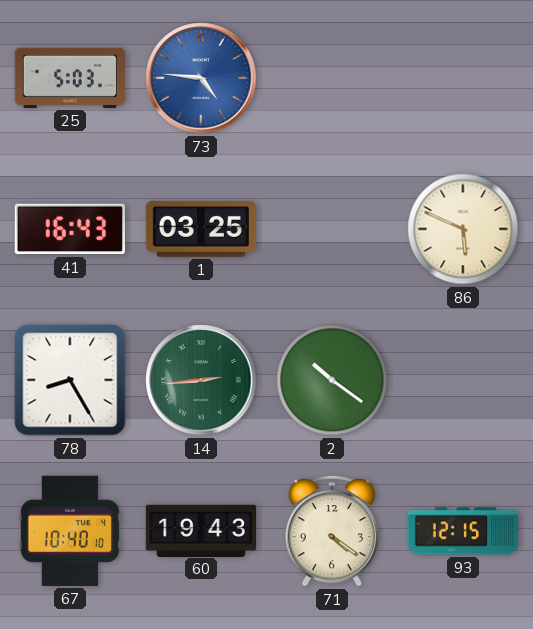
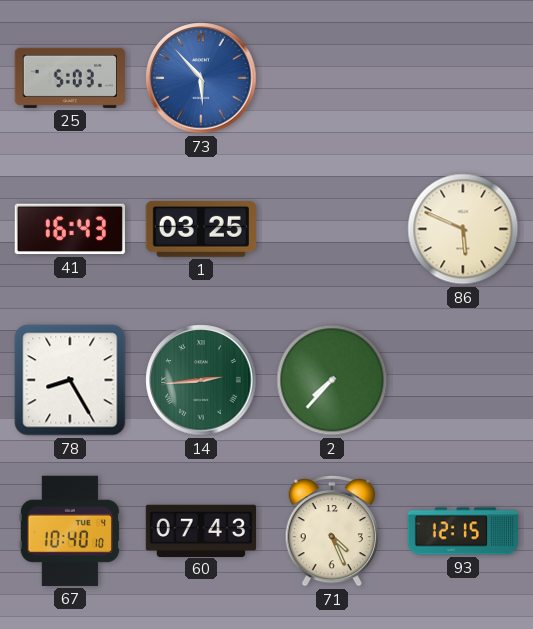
73: 4:46 -> 5:53 (201, 78)
2: 10:21 -> 7:37 (332, 380)
60: 19:43 -> 07:43 (200, 530)
71: 4:21 -> 4:26 (331, 531)
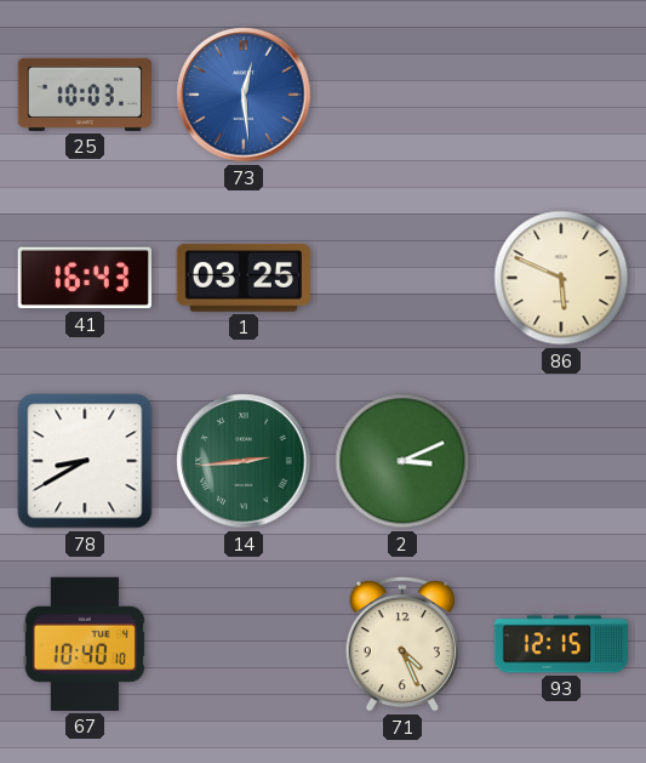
25: 5:03 -> 10:03 (85, 95)
73: 5:53 -> 12:29 (244, 95)
78: 8:25 -> 8:40 (85, 461)
2: 7:37 -> 3:11 (402, 461)
60: 07:43 -> none (200, 530)
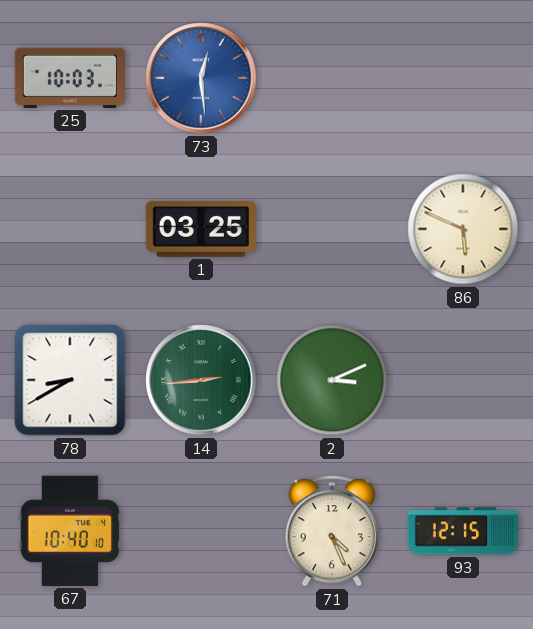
41: 16:43 -> none (85, 278)
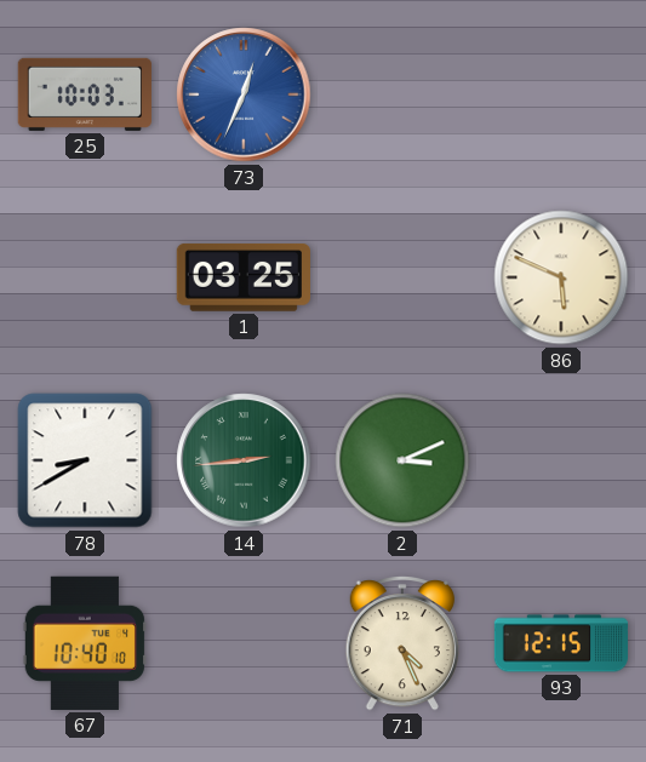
73: 12:29 -> 12:34 (244, 94)
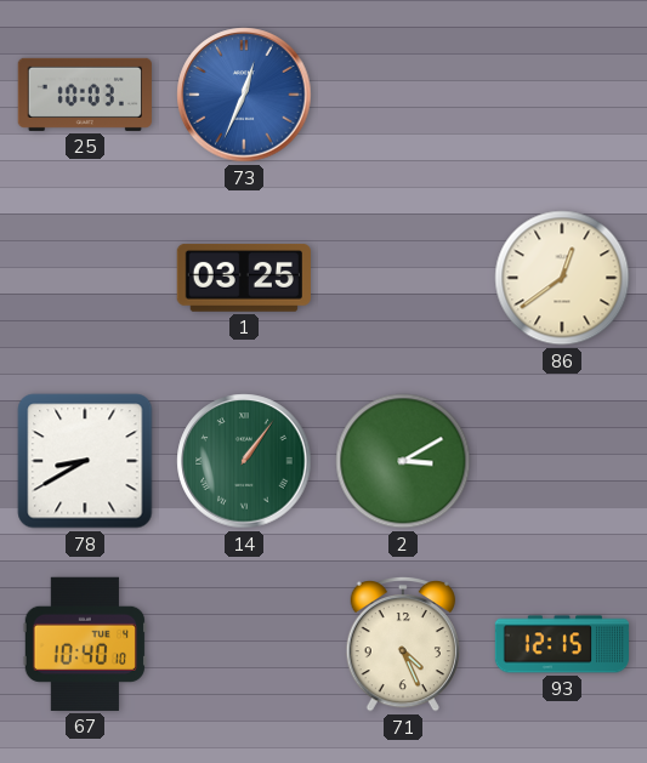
86: 5:49 -> 12:39 (562, 278)
14: 2:44 -> 1:06 (244, 461)
2: 3:11 -> 3:10 (403, 461)
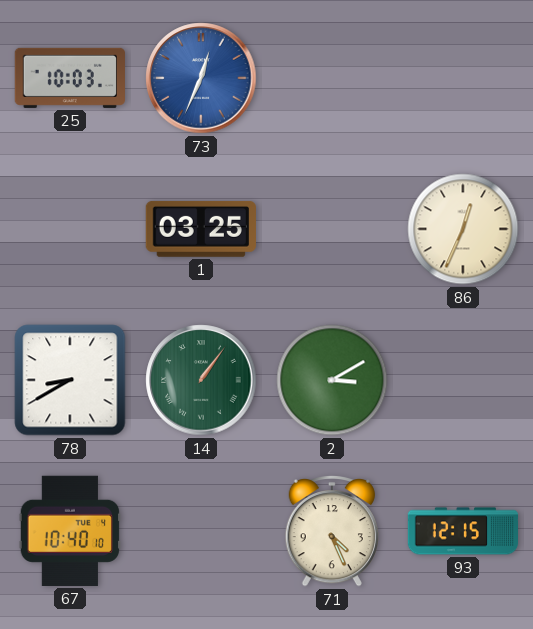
86: 12:39 -> 12:34 (463, 229)
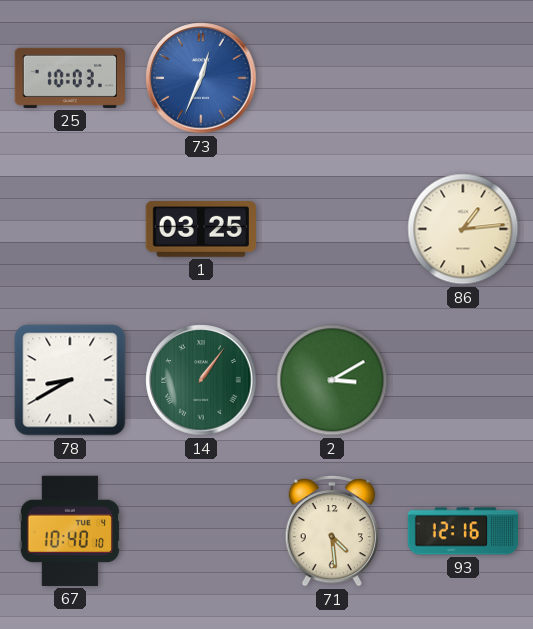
86: 12:34 -> 1:14 (463, 229)
71: 4:26 -> 4:29 (331, 531)
93: 12:15 -> 12:16 (463, 531)
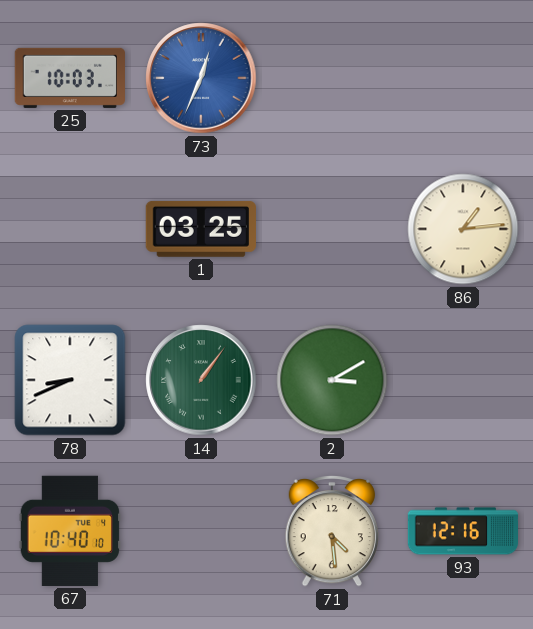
78: 8:40 -> 8:41 (70, 380)
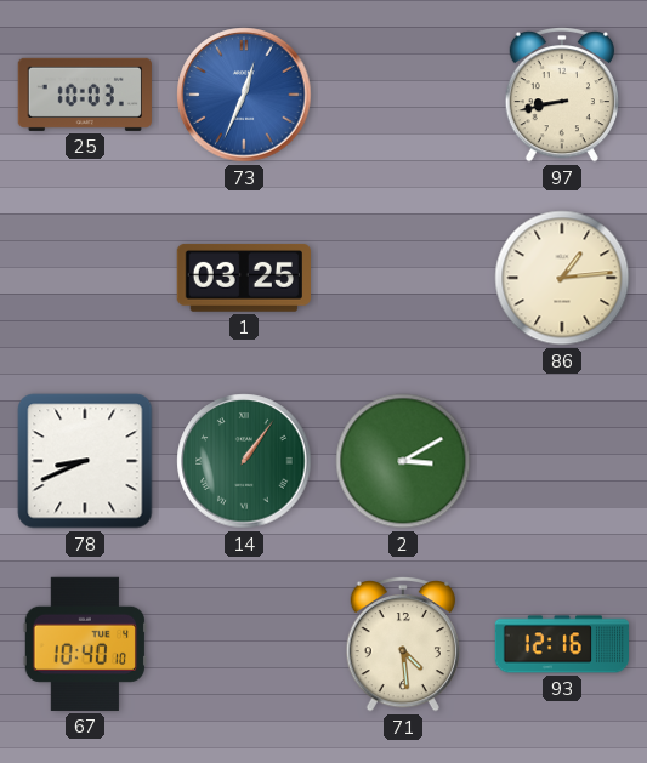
97: none -> 8:43 (561, 95)
